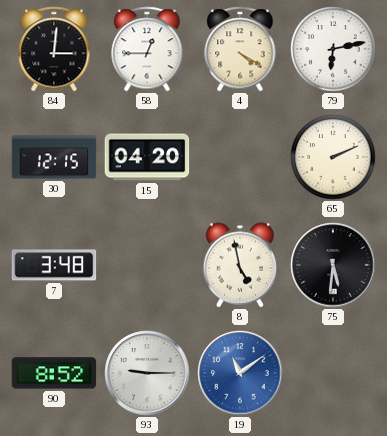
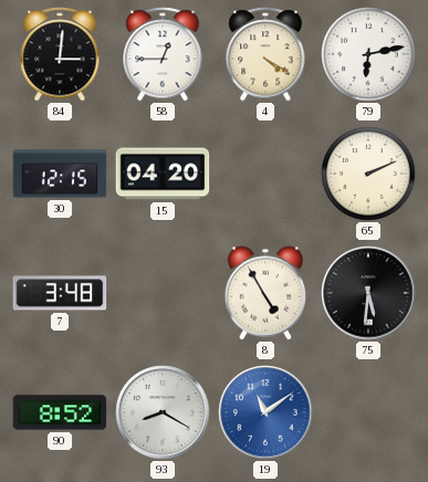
8: 4:58 -> 4:55 (265, 293)
93: 9:15 -> 8:20 (163, 412)
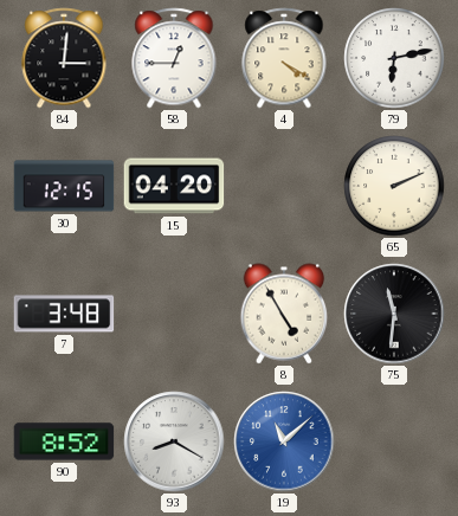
75: 5:31 -> 11:31 (394, 314)
19: 11:09 -> 11:08 (284, 441)
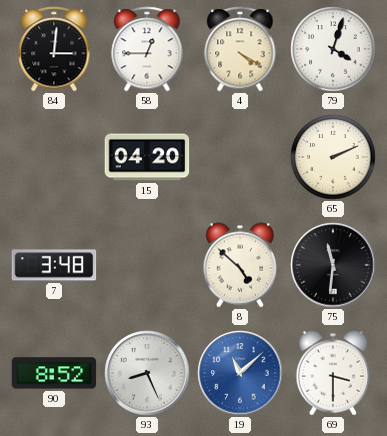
79: 6:13 -> 4:03 (333, 49)
30: 12:15 -> none (64, 186)
8: 4:55 -> 4:52 (240, 265)
93: 8:20 -> 8:26 (147, 373)
69: none -> 3:30 (333, 373)
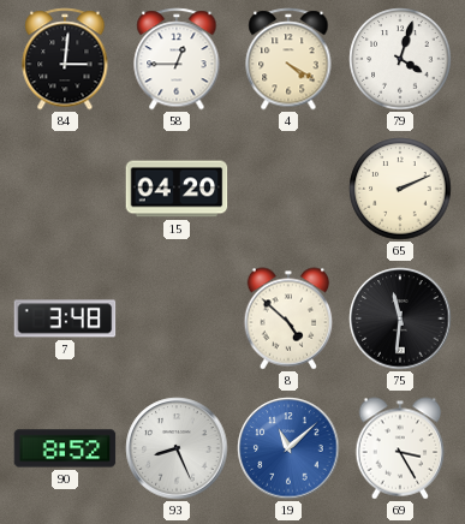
69: 3:30 -> 3:25 (400, 448)
